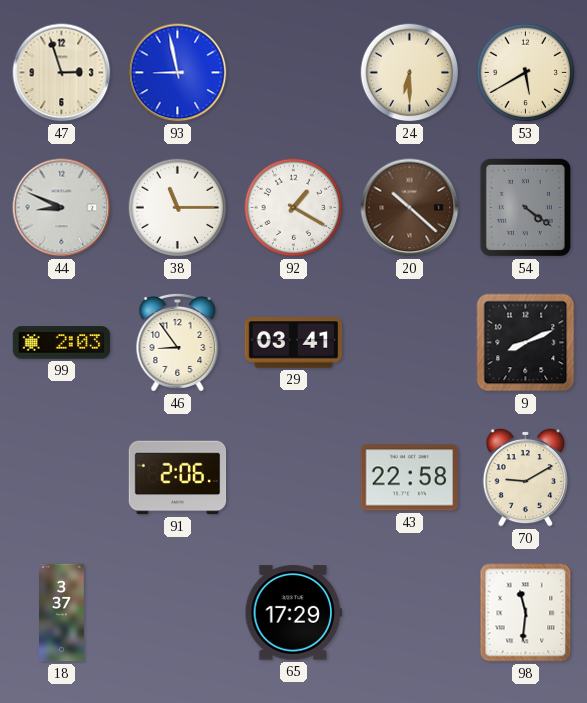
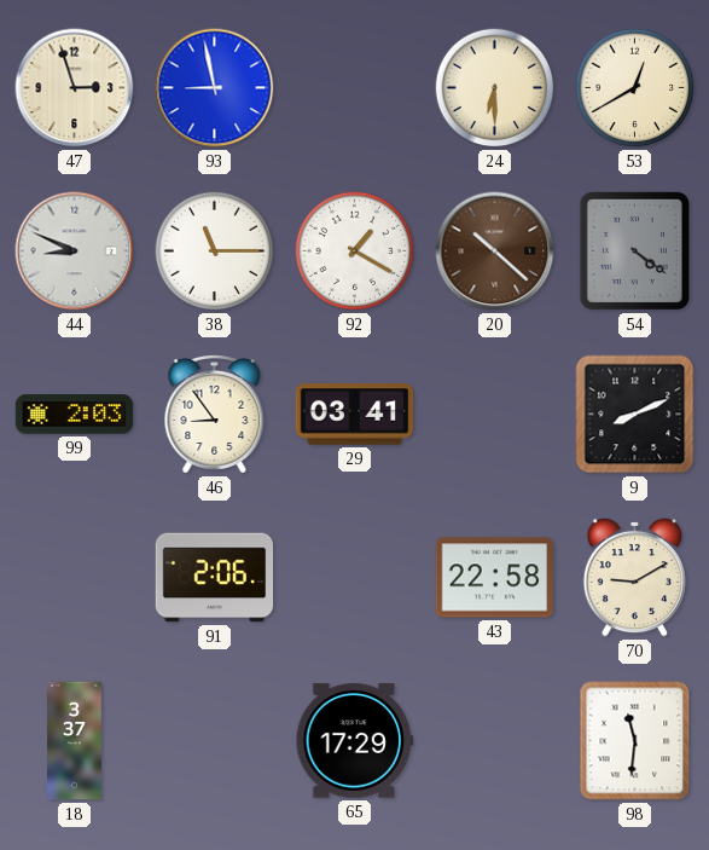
53: 5:40 -> 12:40 (635, 88)
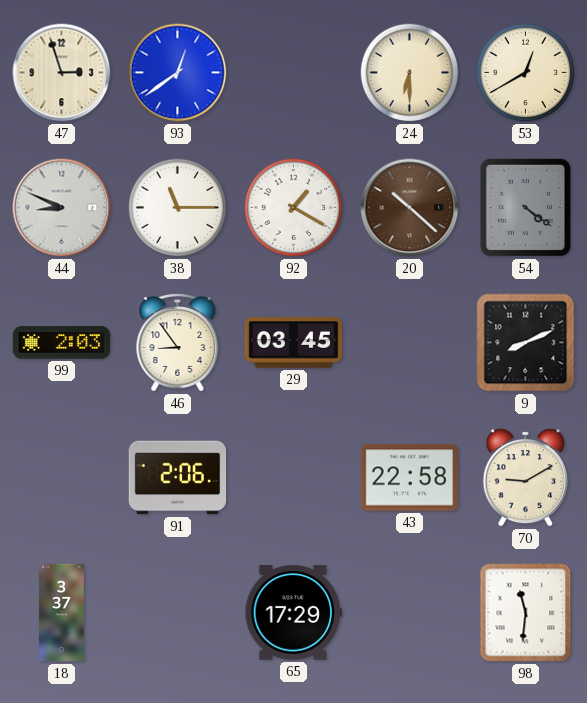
93: 8:58 -> 12:39 (178, 73)
29: 03:41 -> 03:45 (294, 343)
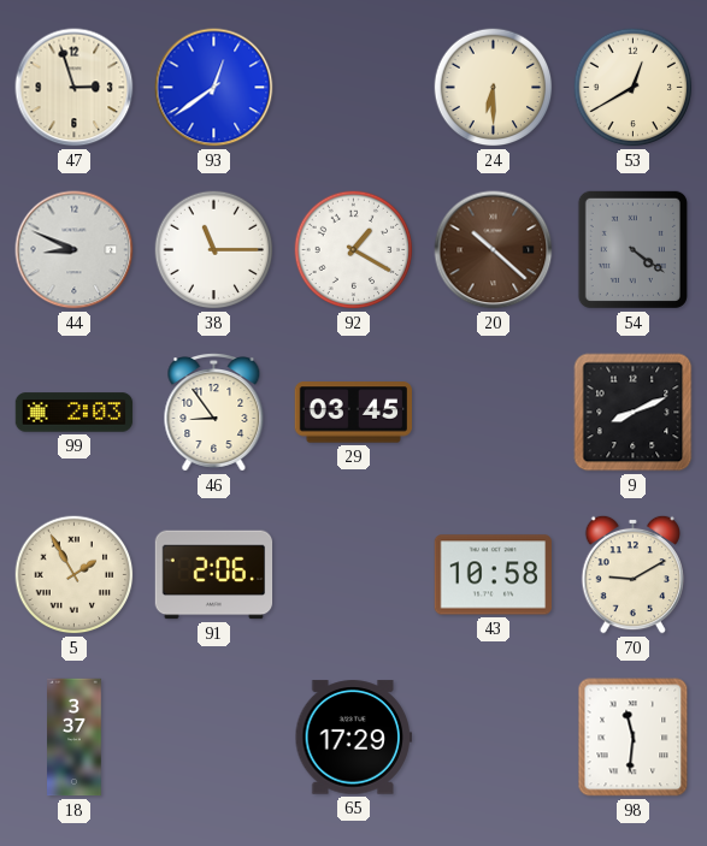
5: none -> 1:55 (75, 575)
43: 22:58 -> 10:58 (494, 575)
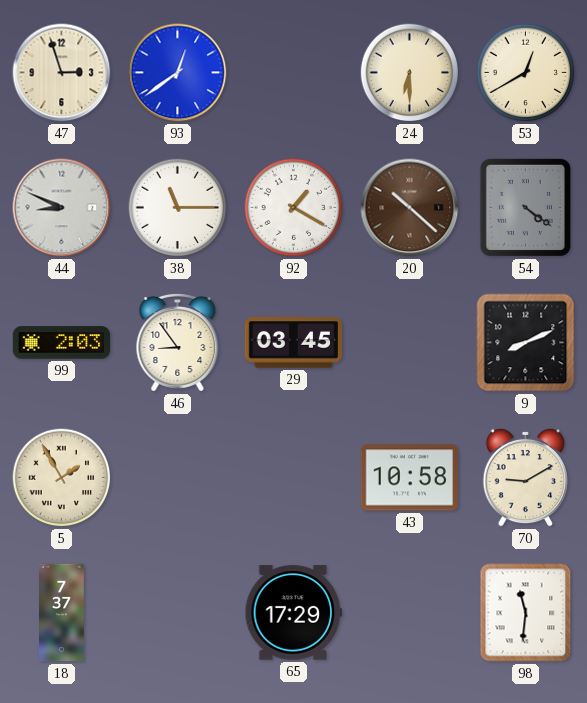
91: 2:06 -> none (214, 575)
18: 3:37 -> 7:37 (62, 613)
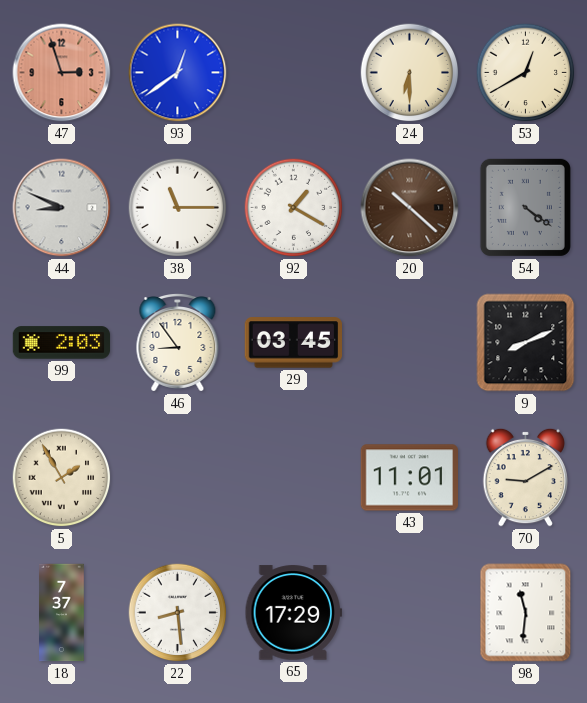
47 dial: cream -> salmon (62, 73)
43: 10:58 -> 11:01 (410, 478)
22: none -> 8:29 (178, 613)
